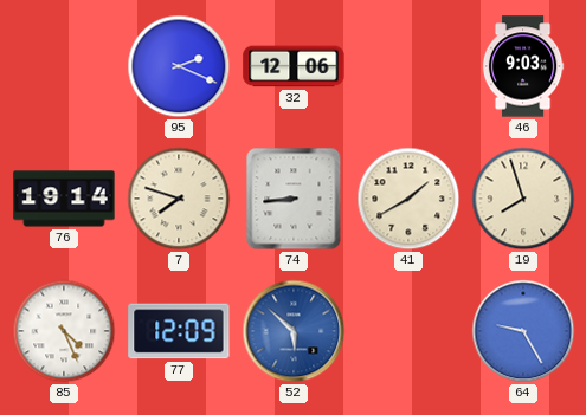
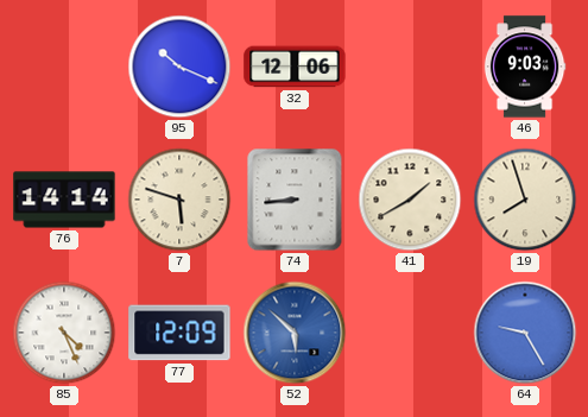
95: 2:19 -> 10:19 (179, 67)
76: 19:14 -> 14:14 (64, 200)
7: 7:48 -> 5:48 (179, 200)
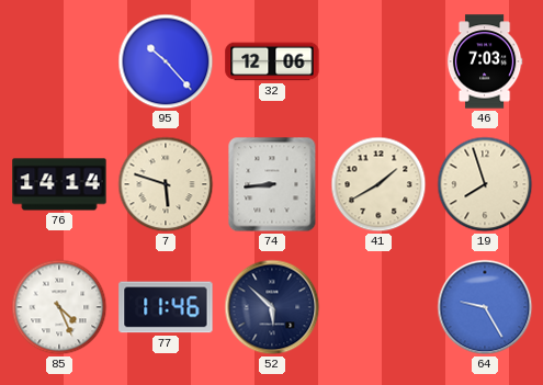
95: 10:19 -> 10:23 (166, 61)
46: 9:03 -> 7:03 (485, 61)
77: 12:09 -> 11:46 (166, 307)
52 dial: blue -> navy (272, 307)
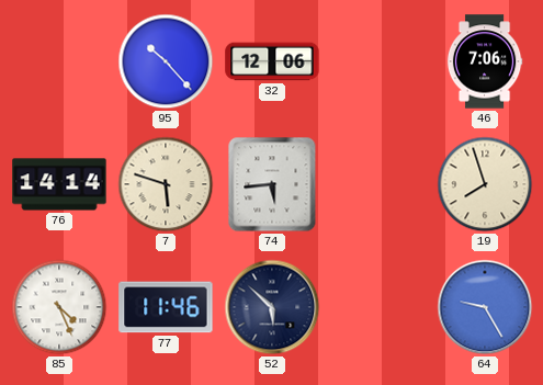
46: 7:03 -> 7:06 (485, 61)
74: 8:44 -> 5:44 (272, 184)
41: 1:40 -> none (378, 184)
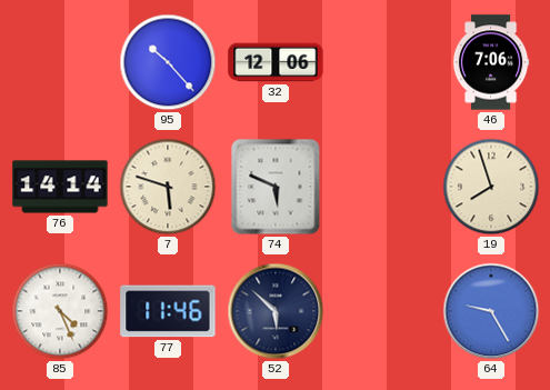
74: 5:44 -> 5:49 (276, 187)
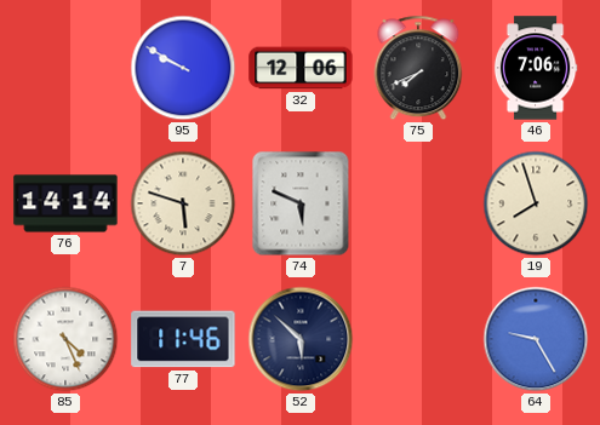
95: 10:23 -> 9:50 (183, 68)
75: none -> 7:41 (418, 68)
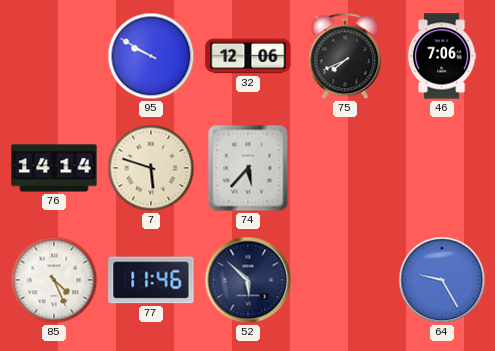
74: 5:49 -> 5:37 (248, 168)
19: 7:57 -> none (536, 203)
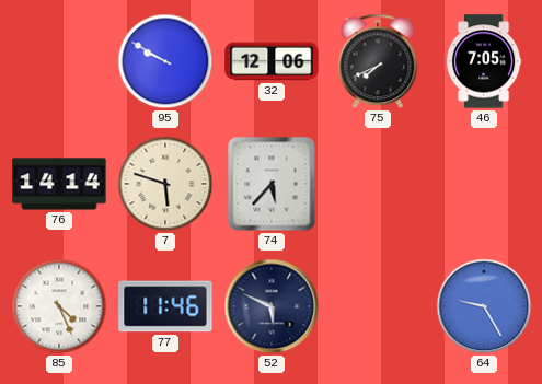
46: 7:06 -> 7:05 (484, 61)
52: 5:52 -> 5:49 (272, 306)
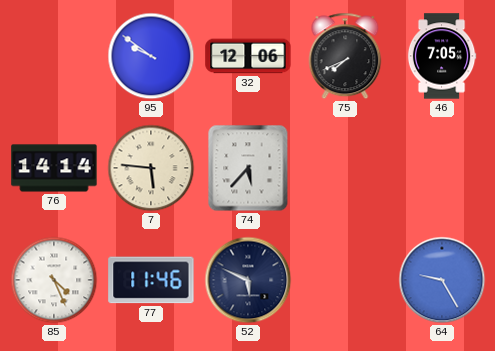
95: 9:50 -> 9:51 (151, 56)
7: 5:48 -> 5:46 (151, 168)
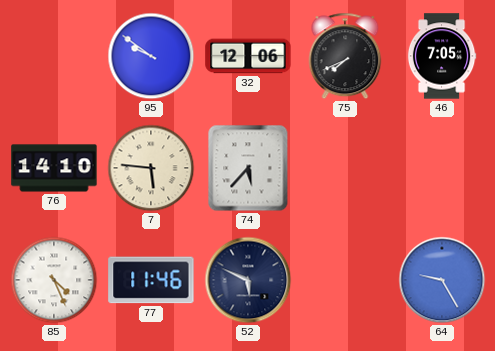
76: 14:14 -> 14:10 (54, 168)
